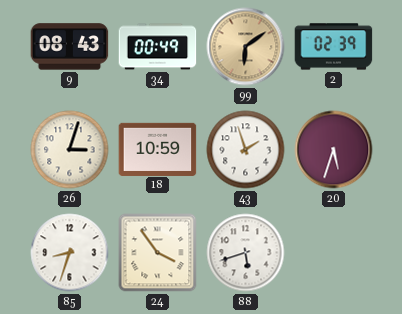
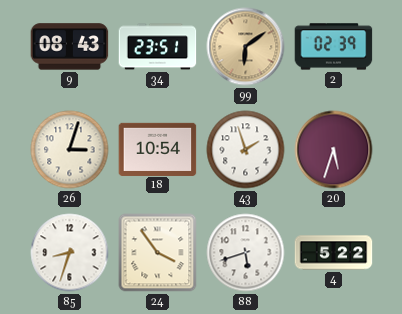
34: 00:49 -> 23:51 (158, 47)
18: 10:59 -> 10:54 (158, 149)
4: none -> 5:22 (334, 253)
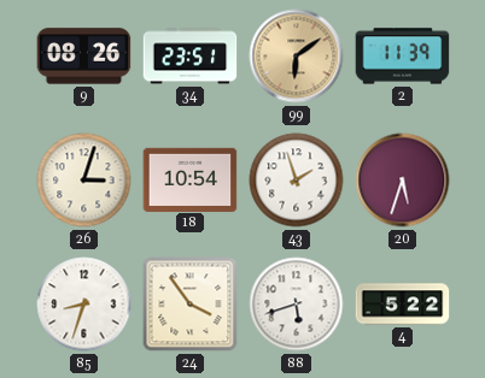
9: 08:43 -> 08:26 (84, 57)
2: 02:39 -> 11:39 (403, 57)
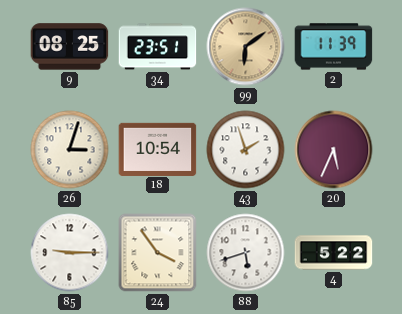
9: 08:26 -> 08:25 (70, 47)
20: 5:33 -> 5:34 (334, 150)
85: 8:33 -> 9:15 (70, 253)
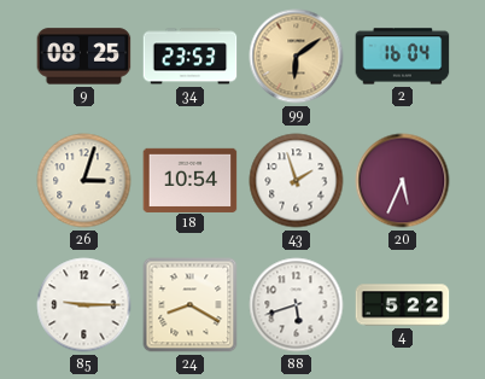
34: 23:51 -> 23:53 (191, 57)
2: 11:39 -> 16:04 (403, 57)
24: 3:54 -> 8:20 (191, 305)
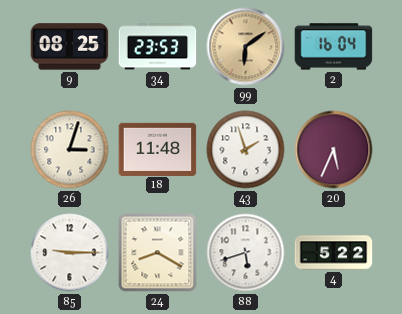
18: 10:54 -> 11:48 (158, 149)
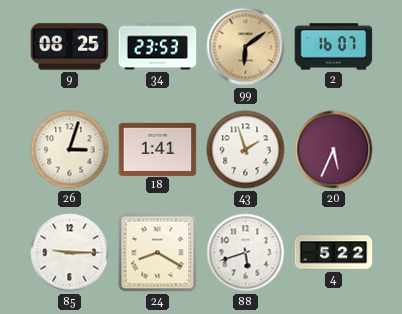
2: 16:04 -> 16:07 (334, 47)
18: 11:48 -> 1:41 (158, 149)
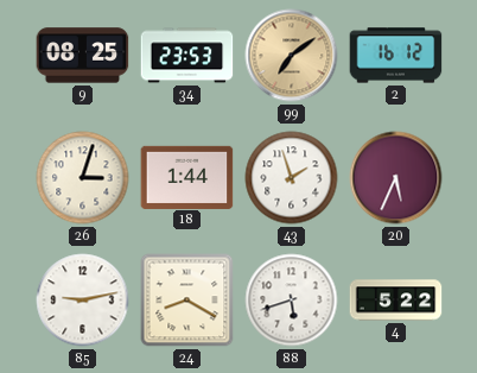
99: 6:09 -> 7:09 (292, 56)
2: 16:07 -> 16:12 (396, 56)
18: 1:41 -> 1:44 (187, 177)
85: 9:15 -> 9:13 (83, 301)
